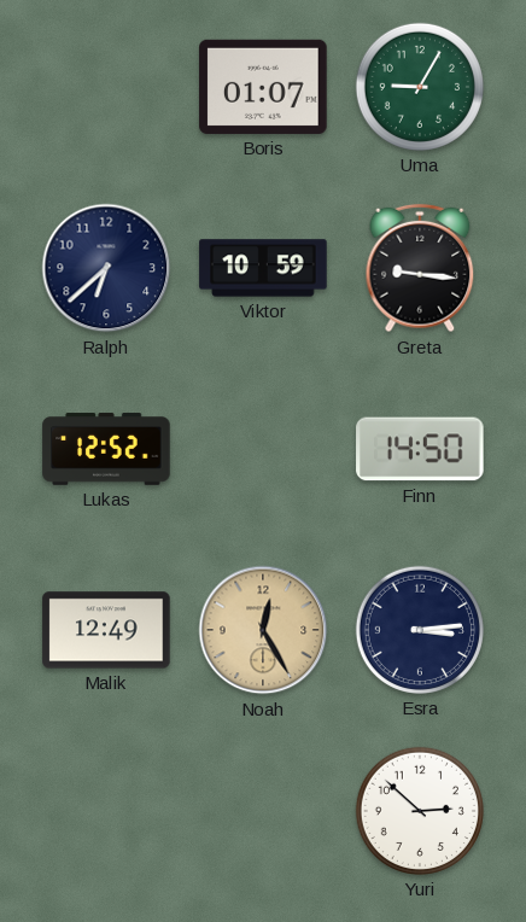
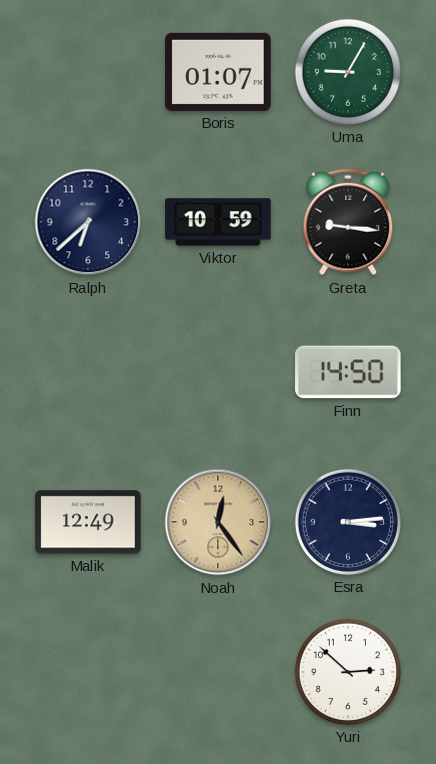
Lukas: 12:52 -> none (106, 449)
Noah: 12:25 -> 12:24 (218, 522)
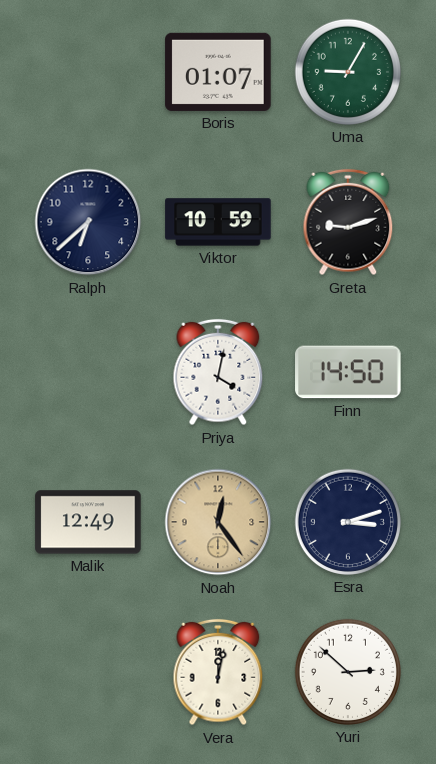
Greta: 9:16 -> 9:12 (348, 222)
Priya: none -> 4:02 (218, 372)
Esra: 3:14 -> 3:12 (348, 522)
Vera: none -> 12:02 (218, 672)
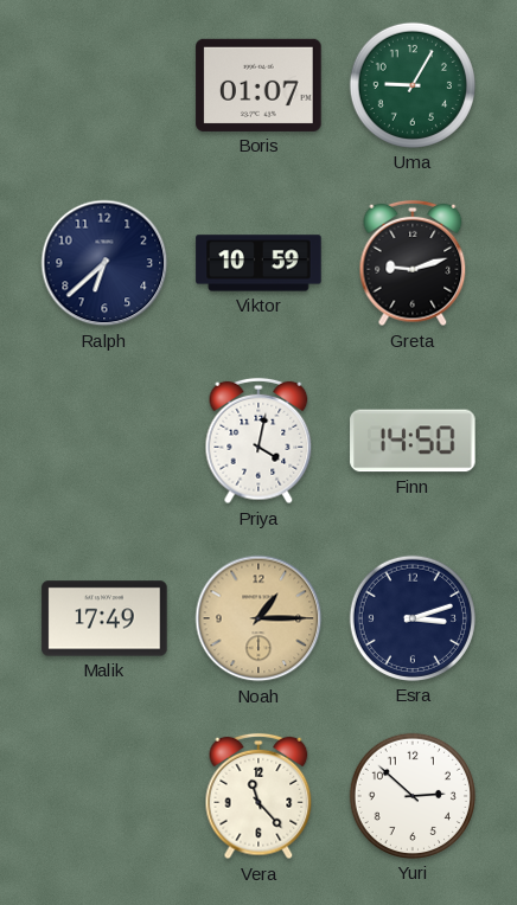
Malik: 12:49 -> 17:49 (104, 618)
Noah: 12:24 -> 1:15 (258, 618)
Vera: 12:02 -> 11:23 (258, 796)
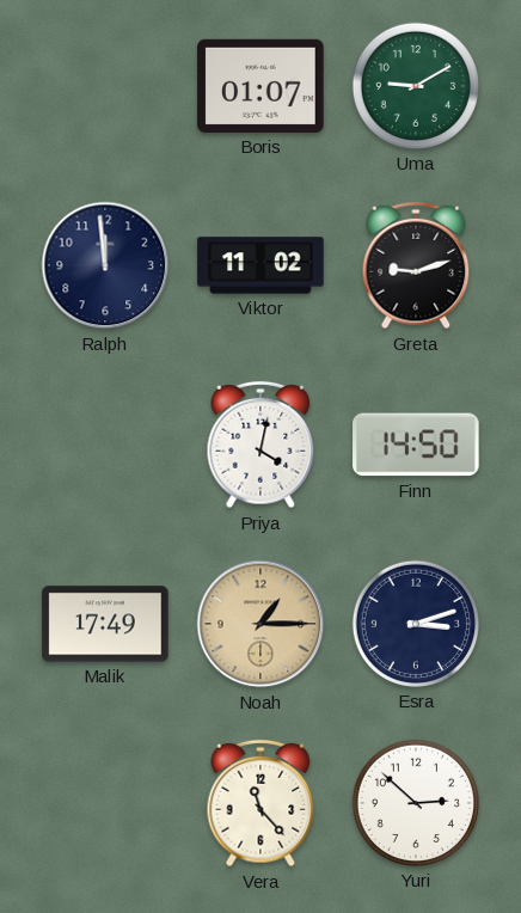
Uma: 9:05 -> 9:10 (416, 86)
Ralph: 6:38 -> 11:59 (105, 265)
Viktor: 10:59 -> 11:02 (260, 265)
